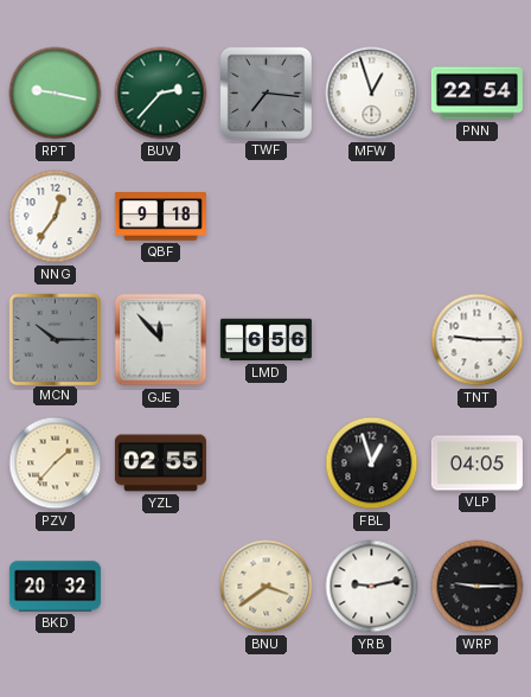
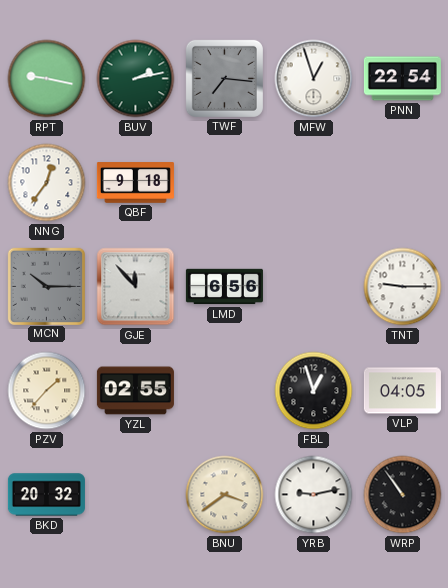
BUV: 2:37 -> 2:13 (136, 79)
WRP: 9:15 -> 10:54 (403, 495)
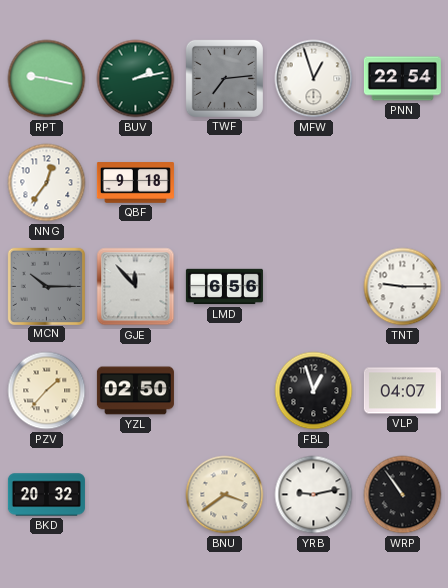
TWF: 7:16 -> 7:14 (224, 78)
YZL: 02:55 -> 02:50 (135, 391)
VLP: 04:05 -> 04:07 (402, 391)
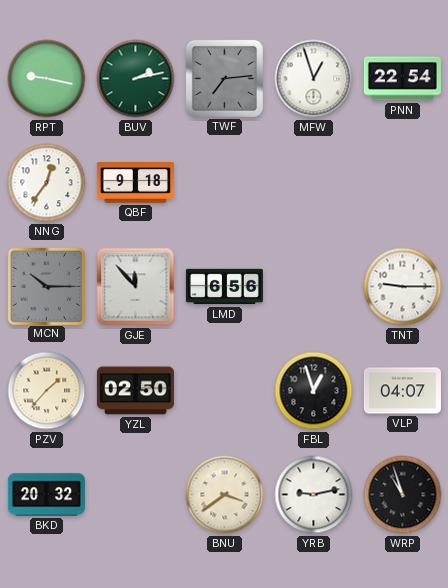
WRP: 10:54 -> 10:57 (403, 495)
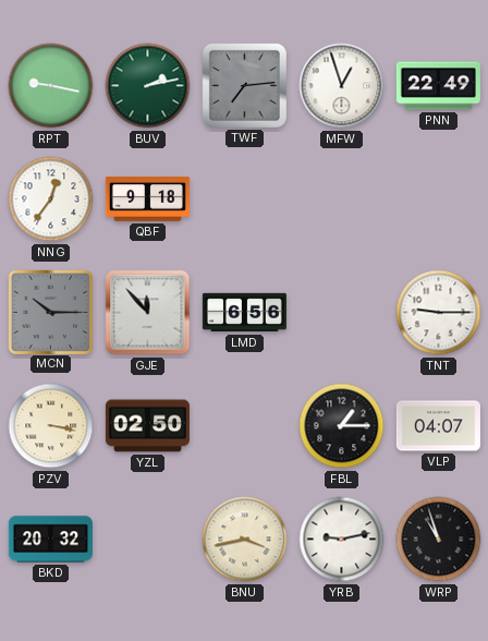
PNN: 22:54 -> 22:49 (438, 86)
PZV: 1:37 -> 3:17 (51, 426)
FBL: 12:57 -> 1:15 (342, 426)
BNU: 3:39 -> 3:43 (245, 540)
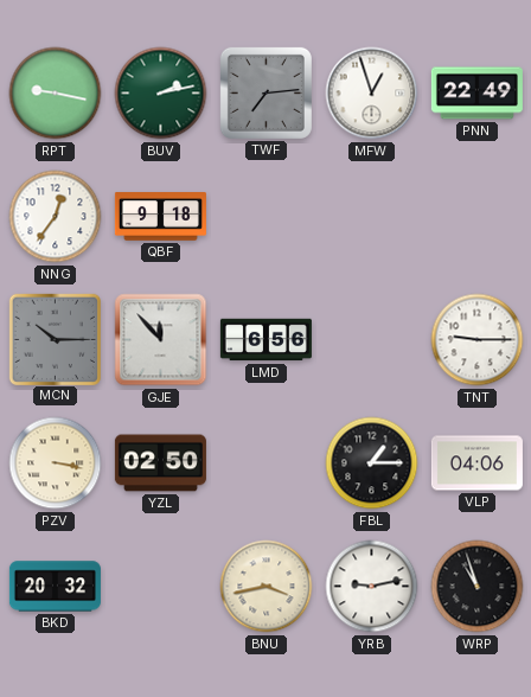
VLP: 04:07 -> 04:06 (476, 463)
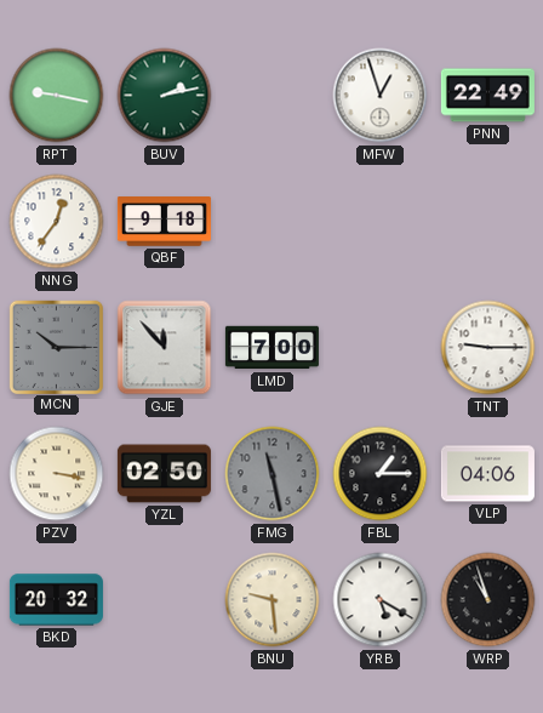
TWF: 7:14 -> none (265, 92)
LMD: 6:56 -> 7:00 (271, 348)
FMG: none -> 11:28 (273, 474)
BNU: 3:43 -> 9:29 (273, 600)
YRB: 9:13 -> 5:20 (381, 600)
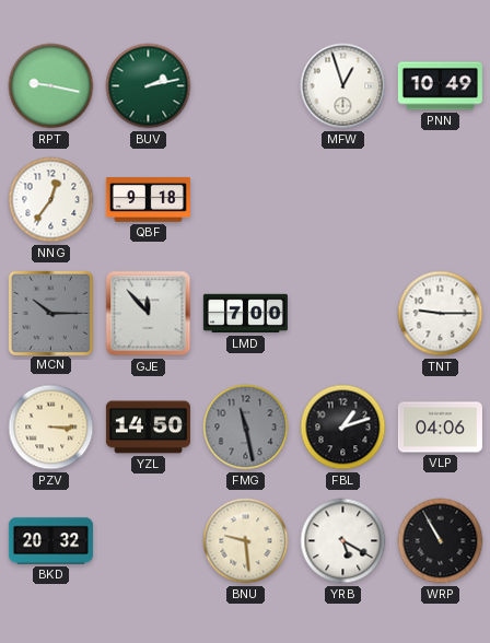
PNN: 22:49 -> 10:49 (440, 86)
PZV: 3:17 -> 3:15 (51, 428)
YZL: 02:50 -> 14:50 (148, 428)
FBL: 1:15 -> 1:12 (343, 428)
WRP: 10:57 -> 10:55 (441, 541)
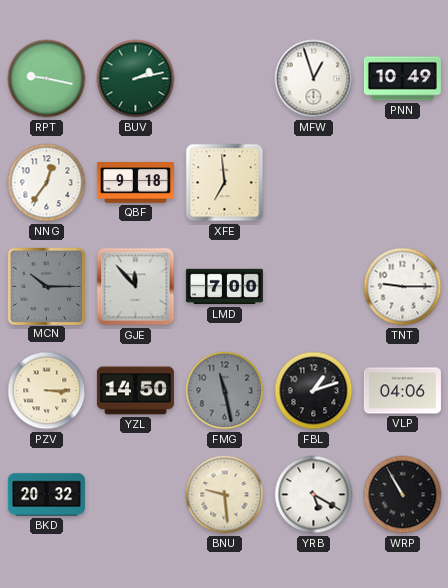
XFE: none -> 6:59 (225, 183)
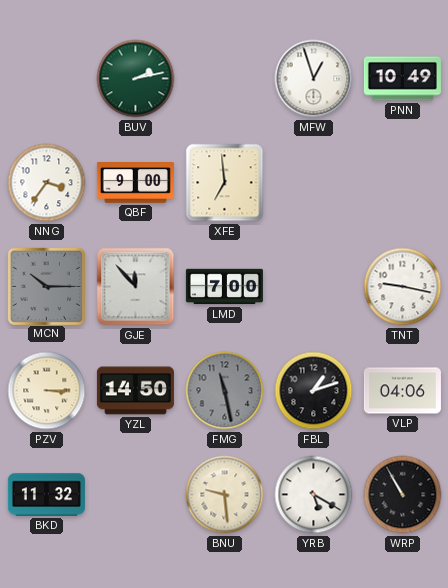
RPT: 9:17 -> none (47, 79)
NNG: 12:36 -> 3:36 (47, 183)
QBF: 9:18 -> 9:00 (135, 183)
TNT: 9:15 -> 9:17 (403, 287)
BKD: 20:32 -> 11:32 (46, 495)
